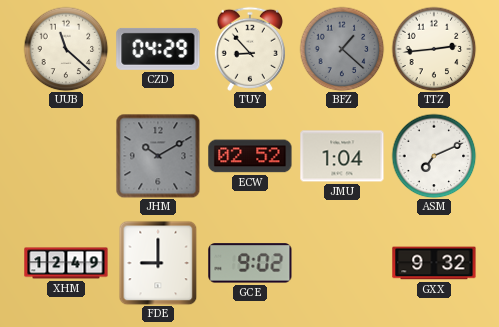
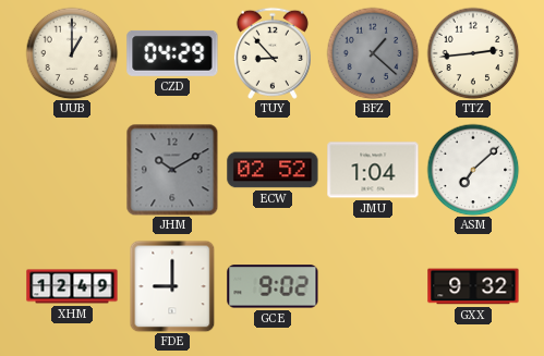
UUB: 11:22 -> 1:00 (72, 53)
ASM: 7:11 -> 7:08 (473, 170)
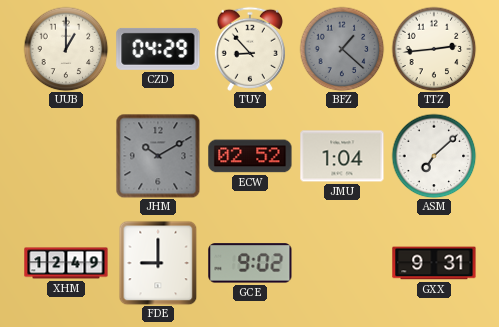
GXX: 9:32 -> 9:31 (434, 263)
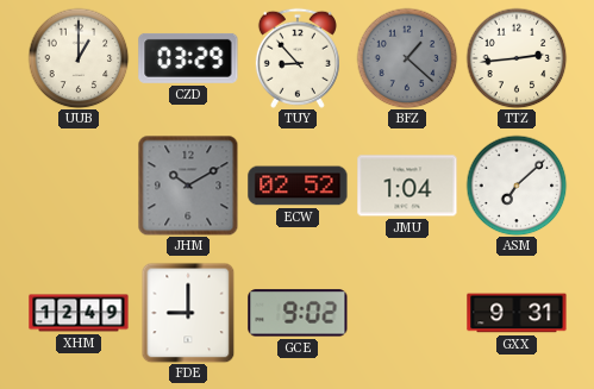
CZD: 04:29 -> 03:29 (188, 58)
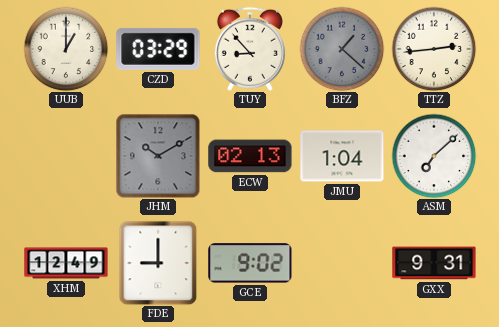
ECW: 02:52 -> 02:13 (250, 156)
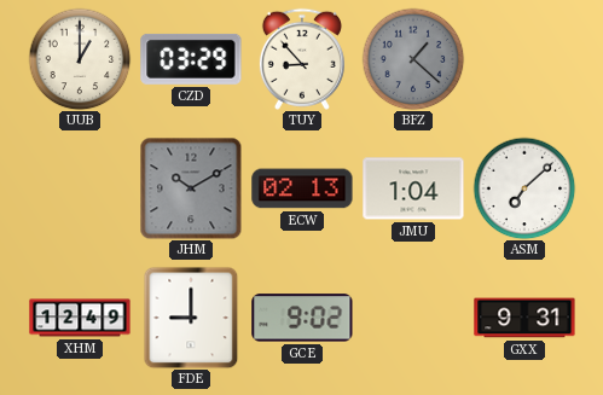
TTZ: 2:44 -> none (434, 49)
